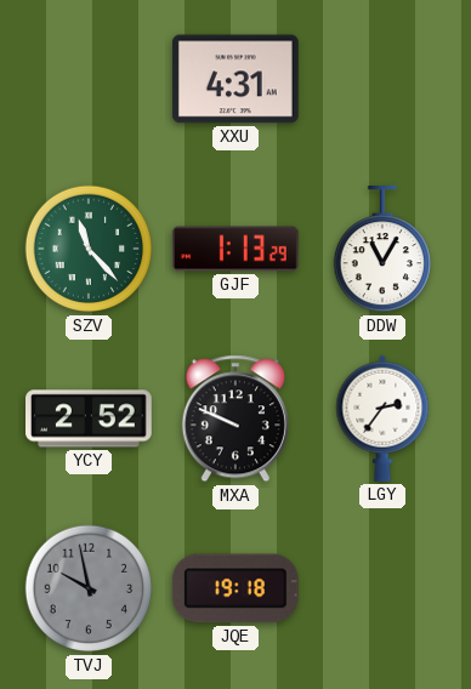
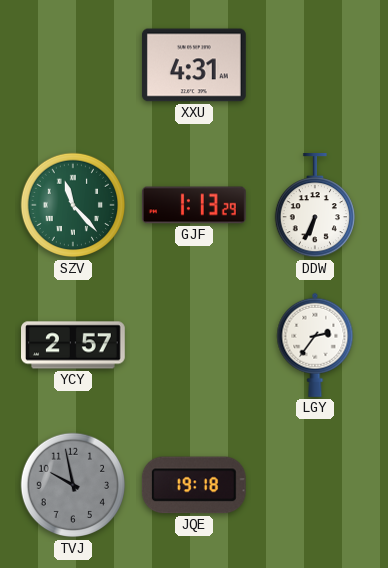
DDW: 11:05 -> 6:34 (314, 206)
YCY: 2:52 -> 2:57 (74, 345)
MXA: 9:49 -> none (235, 418)
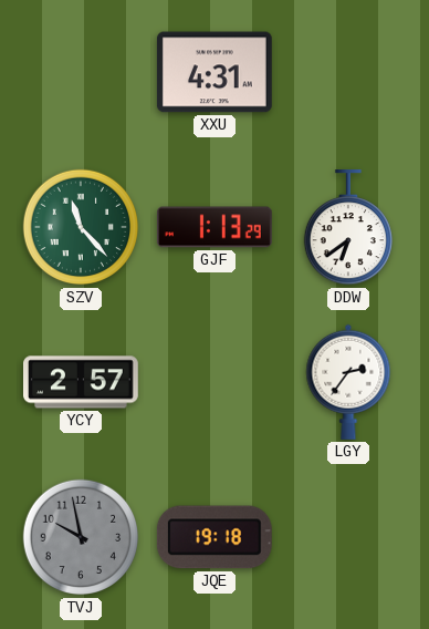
DDW: 6:34 -> 6:39 (347, 228)
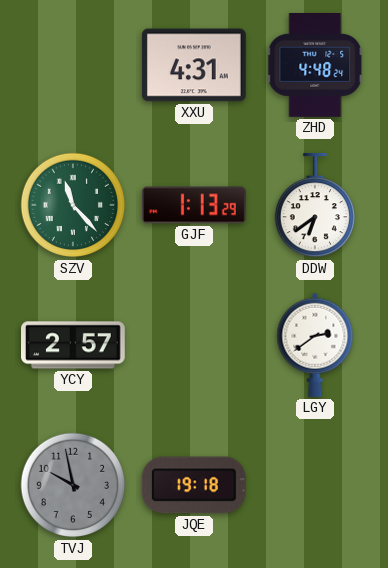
ZHD: none -> 4:48 (316, 66)
LGY: 2:36 -> 2:39 (315, 345)
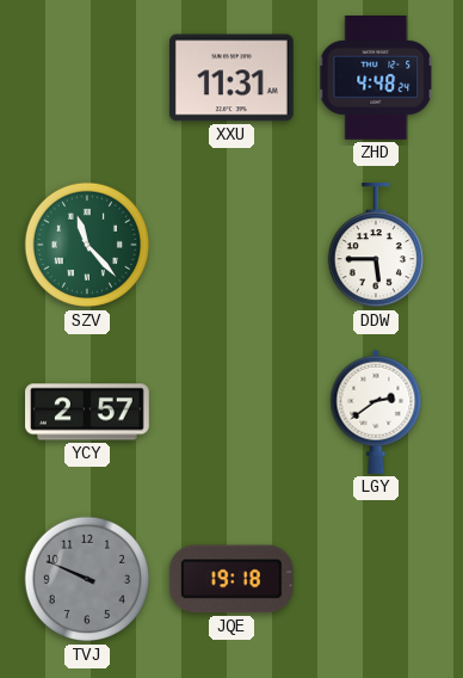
XXU: 4:31 -> 11:31 (231, 78)
GJF: 1:13 -> none (194, 205)
DDW: 6:39 -> 5:45 (375, 246)
TVJ: 9:58 -> 9:49 (87, 579)
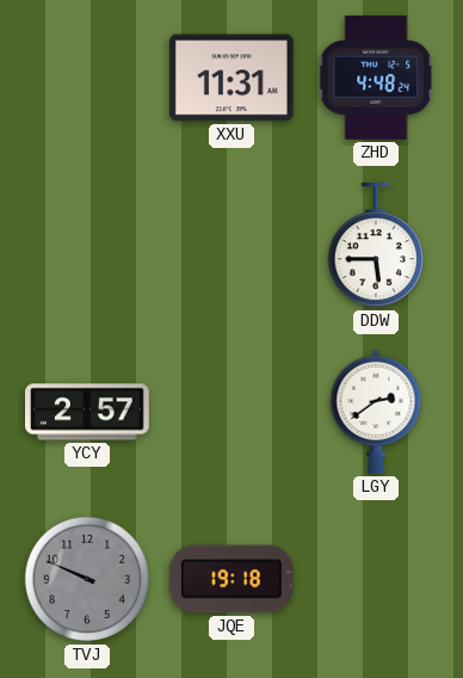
SZV: 11:23 -> none (87, 245)
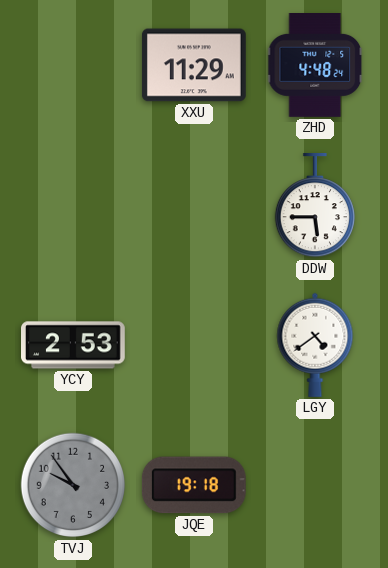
XXU: 11:31 -> 11:29 (194, 65)
YCY: 2:57 -> 2:53 (74, 345)
LGY: 2:39 -> 4:39 (315, 345)
TVJ: 9:49 -> 9:54 (73, 485)
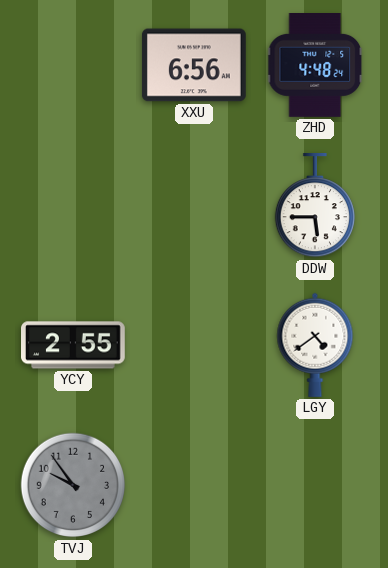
XXU: 11:29 -> 6:56 (194, 65)
YCY: 2:53 -> 2:55 (74, 345)
JQE: 19:18 -> none (194, 485)
